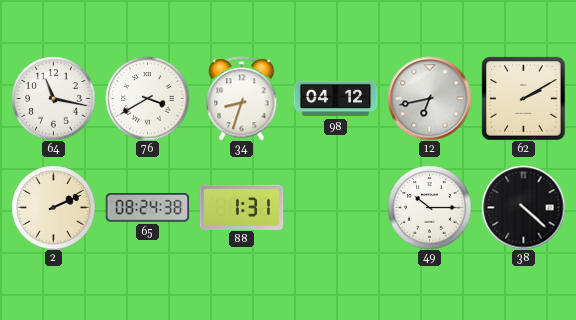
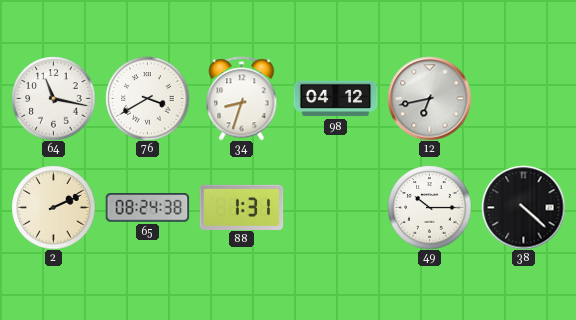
62: 2:10 -> none (523, 98)
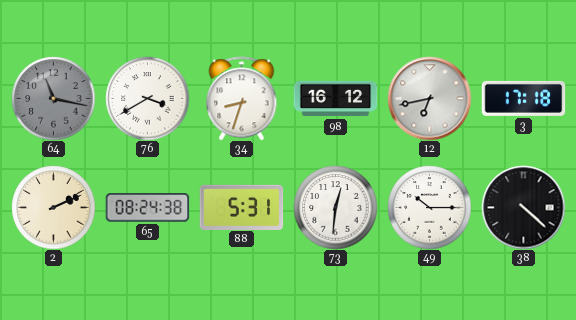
64 dial: white -> grey (53, 98)
98: 04:12 -> 16:12 (335, 99)
3: none -> 17:18 (523, 98)
88: 1:31 -> 5:31 (241, 207)
73: none -> 12:31 (335, 207)
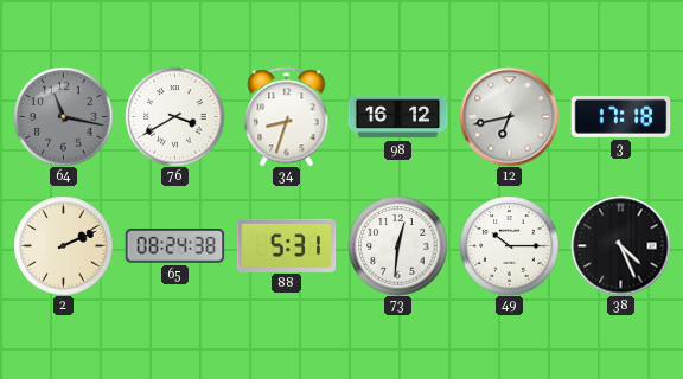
38: 4:22 -> 4:26 (620, 245)
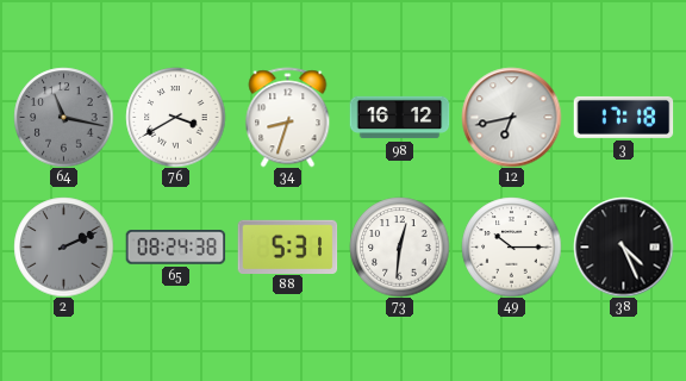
2 dial: cream -> grey (63, 246)
